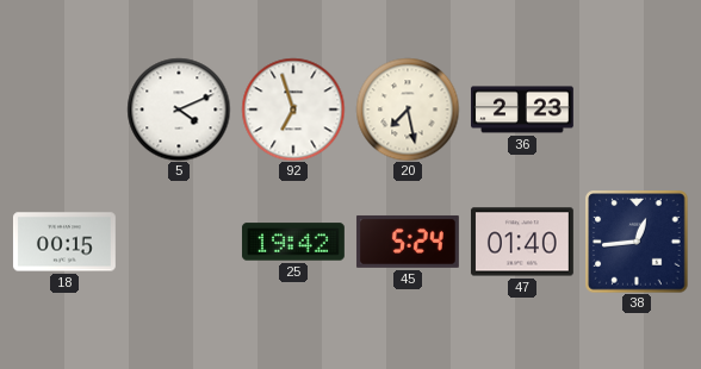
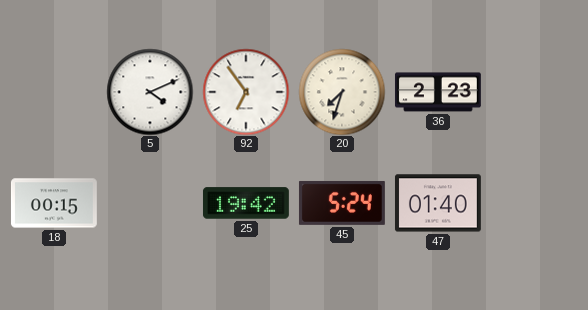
92: 6:57 -> 6:54 (246, 92)
20: 7:28 -> 7:33 (342, 92)
38: 12:44 -> none (637, 242)
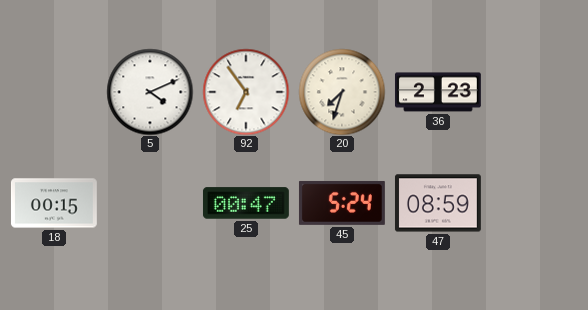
25: 19:42 -> 00:47 (246, 203)
47: 01:40 -> 08:59 (438, 203)
